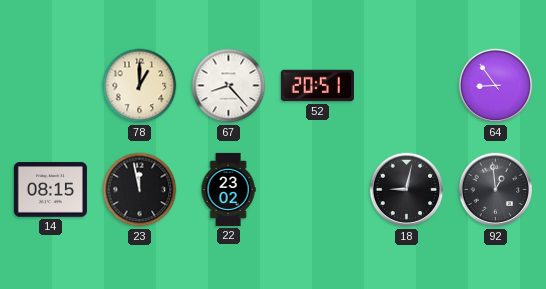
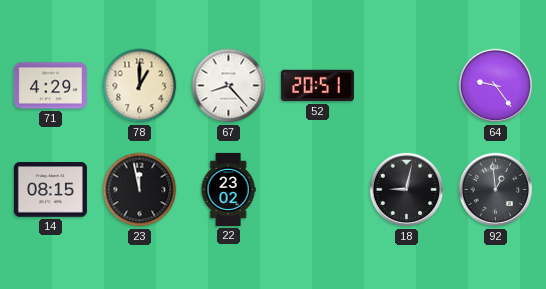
71: none -> 4:29 (50, 86)
64: 8:54 -> 9:24 (496, 86)
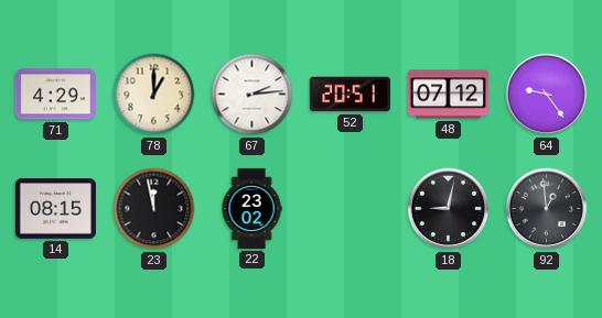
67: 8:23 -> 2:14 (252, 95)
48: none -> 07:12 (448, 95)
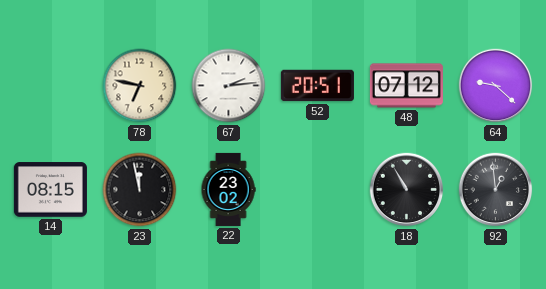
71: 4:29 -> none (55, 95)
78: 1:00 -> 6:47 (140, 86)
64: 9:24 -> 9:22 (496, 86)
18: 9:02 -> 10:55 (407, 190)
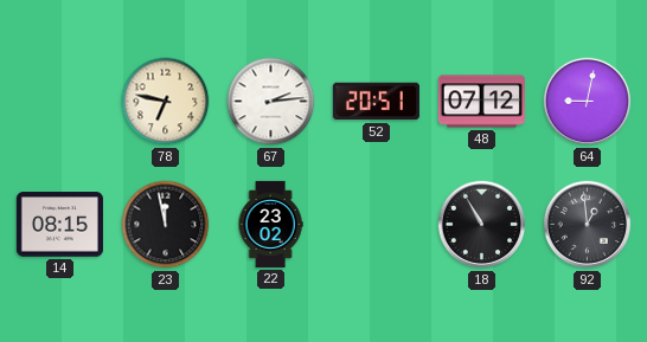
64: 9:22 -> 9:02 (588, 102)
